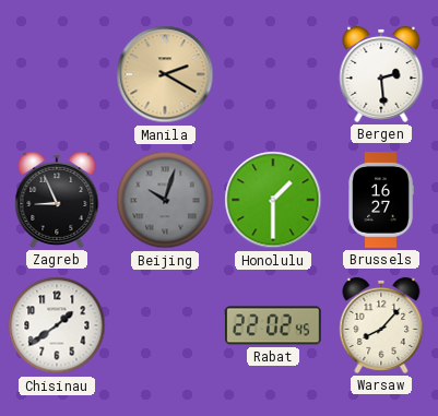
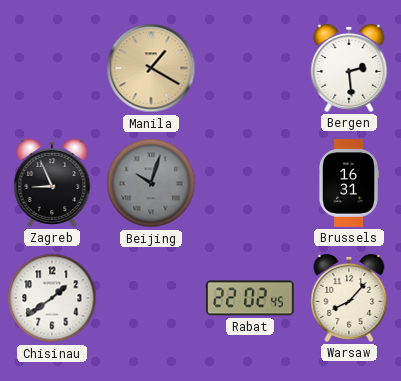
Manila: 2:20 -> 1:20 (151, 68)
Honolulu: 1:30 -> none (273, 200)
Brussels: 16:27 -> 16:31 (349, 183)
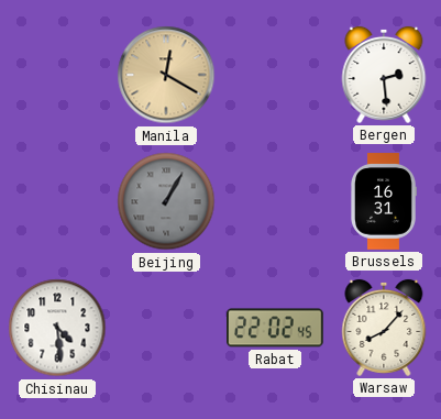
Manila: 1:20 -> 12:20 (166, 75)
Zagreb: 8:56 -> none (52, 183)
Beijing: 10:03 -> 1:05 (166, 201)
Chisinau: 1:39 -> 4:29 (57, 328)
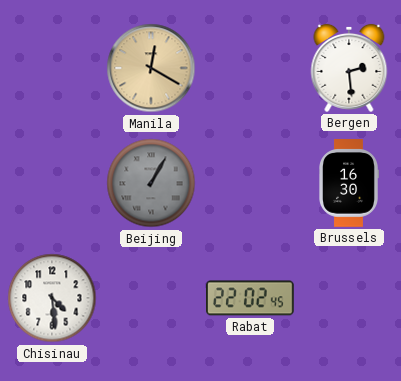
Brussels: 16:31 -> 16:30 (349, 183)
Warsaw: 8:07 -> none (384, 328)
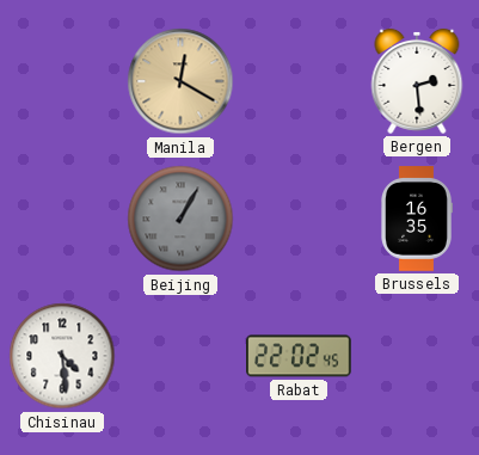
Brussels: 16:30 -> 16:35 (417, 219)
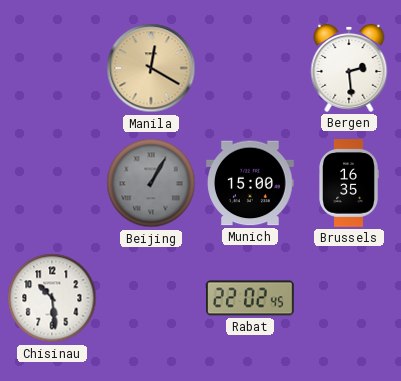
Munich: none -> 15:00 (251, 183)
Chisinau: 4:29 -> 10:29 (52, 298)
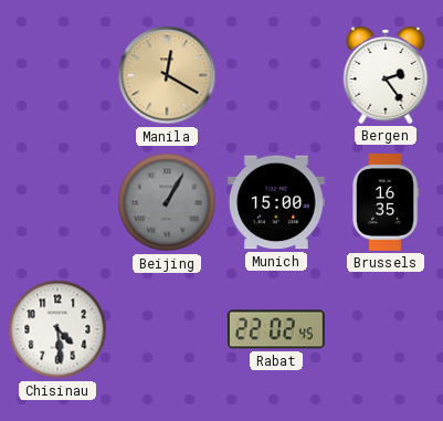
Bergen: 2:29 -> 2:24 (386, 75)
Chisinau: 10:29 -> 4:29 (57, 329)
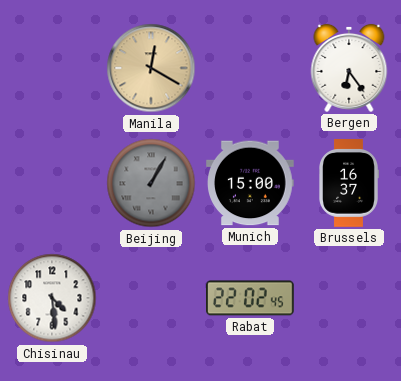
Bergen: 2:24 -> 6:24 (349, 68)
Brussels: 16:35 -> 16:37 (349, 183)
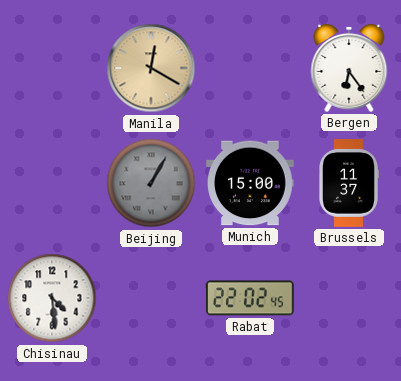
Brussels: 16:37 -> 11:37 (349, 183)
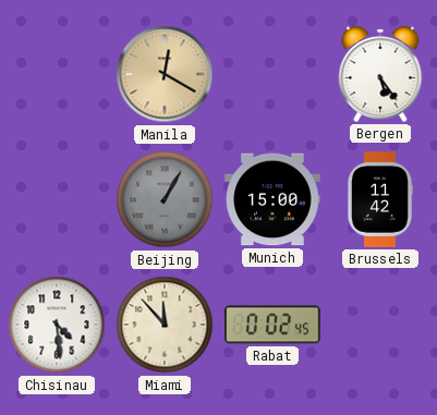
Bergen: 6:24 -> 5:24 (380, 74)
Brussels: 11:37 -> 11:42 (380, 199)
Miami: none -> 11:53 (165, 325)
Rabat: 22:02 -> 0:02 (274, 325)
